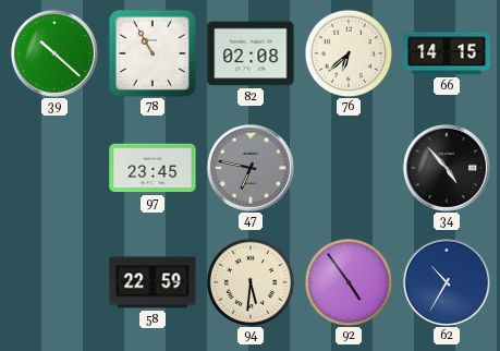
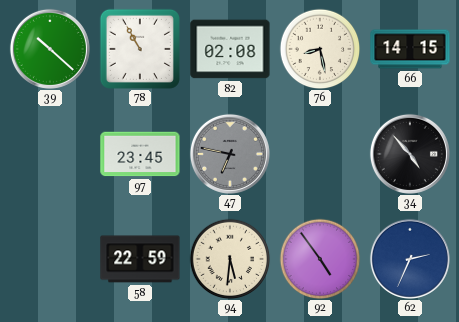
76: 6:38 -> 8:28 (320, 49)
62: 10:35 -> 2:34 (410, 259)
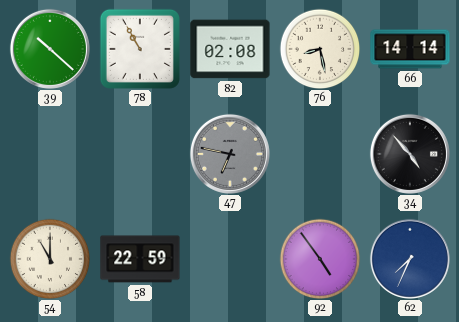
66: 14:15 -> 14:14 (410, 49)
97: 23:45 -> none (140, 154)
54: none -> 11:00 (50, 259)
94: 5:31 -> none (230, 259)
62: 2:34 -> 7:34 (410, 259)
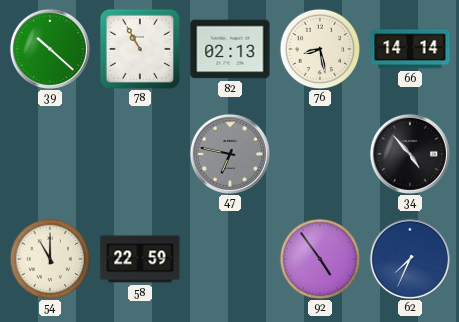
82: 02:08 -> 02:13 (230, 49)
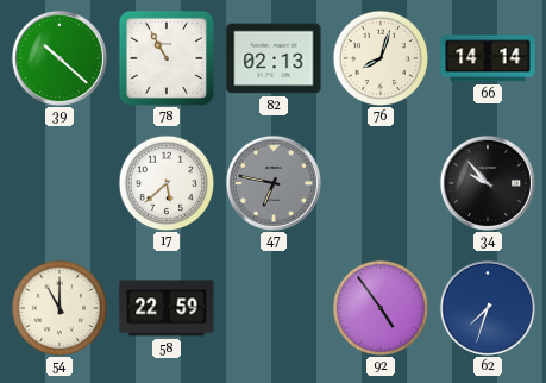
76: 8:28 -> 8:03 (381, 58)
17: none -> 5:38 (167, 183)
34: 4:53 -> 9:53 (488, 183)
62: 7:34 -> 7:33 (488, 308)
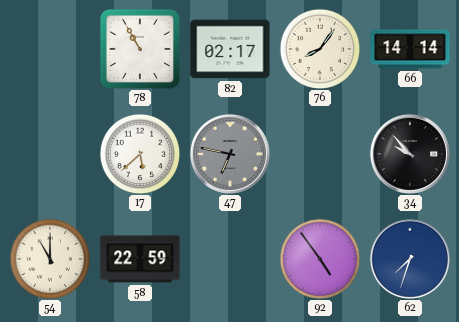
39: 10:22 -> none (59, 58)
82: 02:13 -> 02:17 (230, 49)
76: 8:03 -> 8:06 (320, 49)
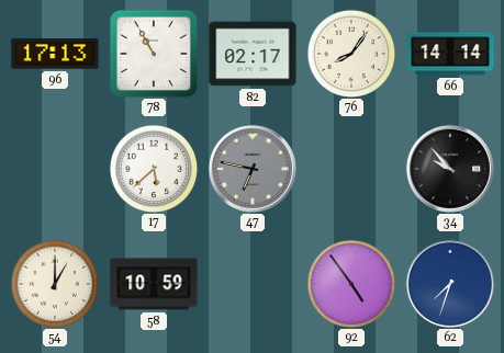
96: none -> 17:13 (55, 54)
54: 11:00 -> 1:00 (55, 284)
58: 22:59 -> 10:59 (154, 284)
